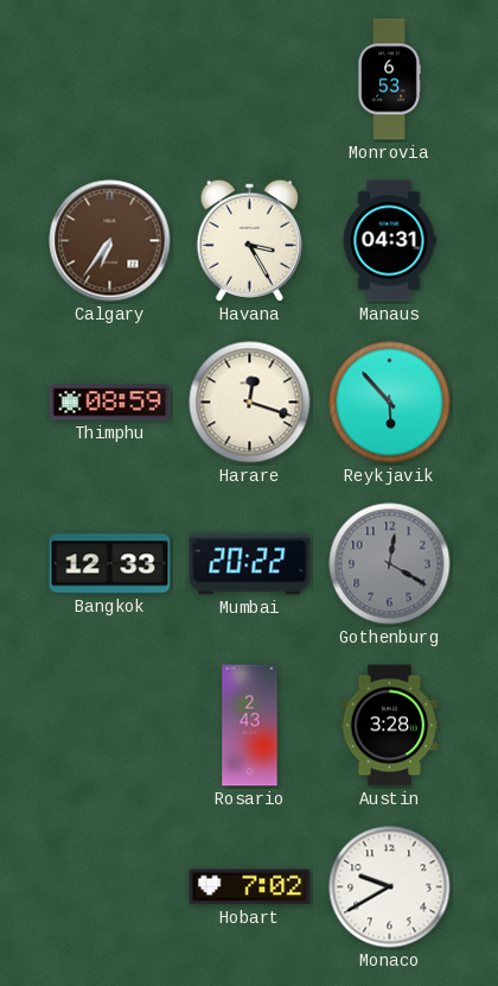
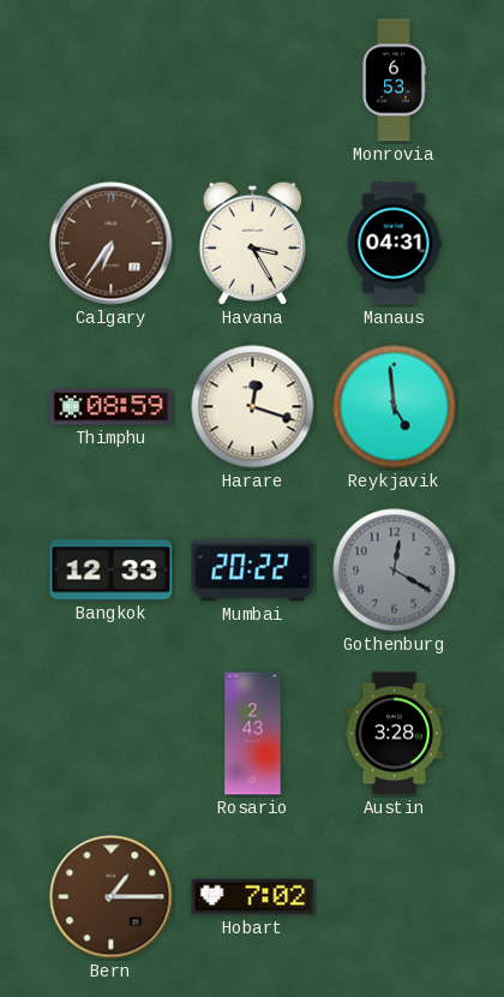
Reykjavik: 5:53 -> 4:59 (395, 407)
Bern: none -> 1:15 (112, 897)
Monaco: 9:40 -> none (390, 887)
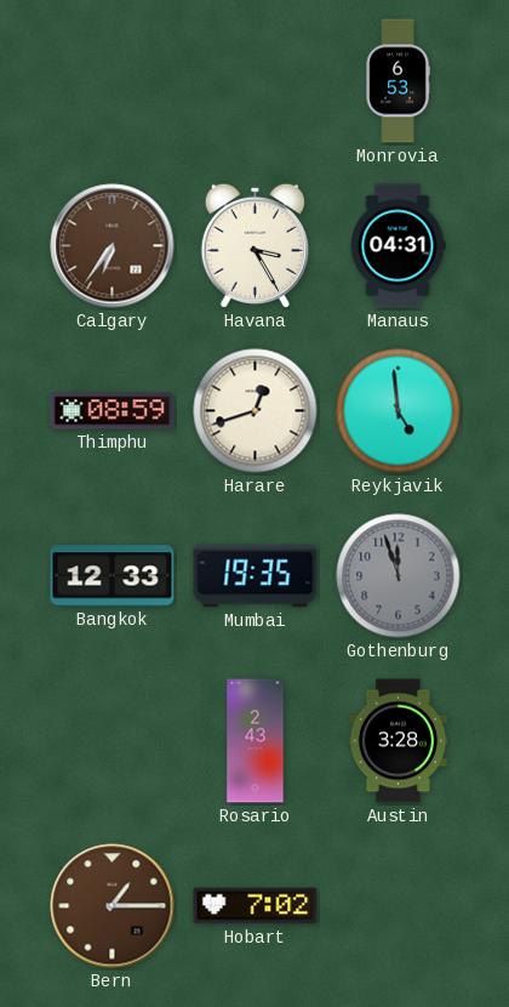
Harare: 12:18 -> 12:42 (256, 411)
Mumbai: 20:22 -> 19:35 (256, 576)
Gothenburg: 12:20 -> 11:57 (399, 576)
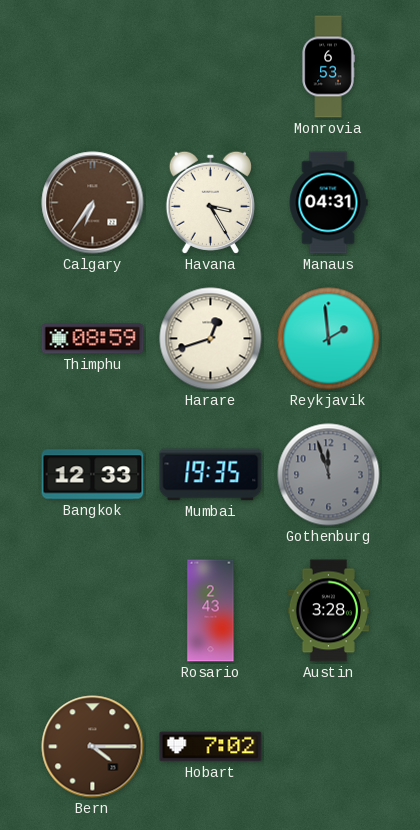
Reykjavik: 4:59 -> 1:59 (329, 339)
Bern: 1:15 -> 4:15 (93, 747)
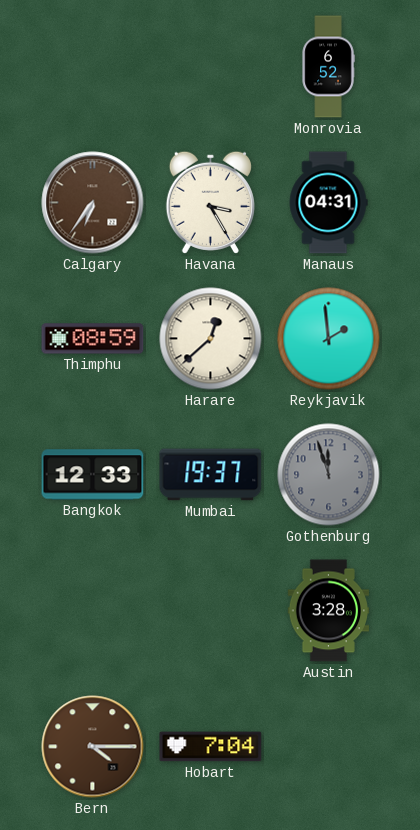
Monrovia: 6:53 -> 6:52 (328, 67)
Harare: 12:42 -> 12:38 (211, 339)
Mumbai: 19:35 -> 19:37 (211, 475)
Rosario: 2:43 -> none (211, 611)
Hobart: 7:02 -> 7:04 (211, 747)
